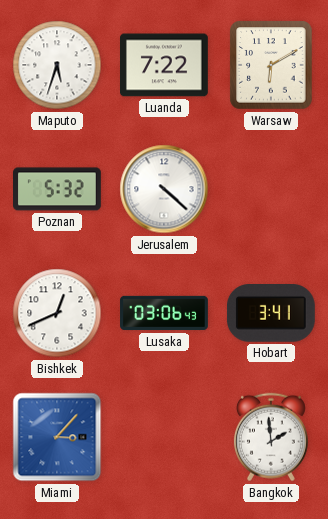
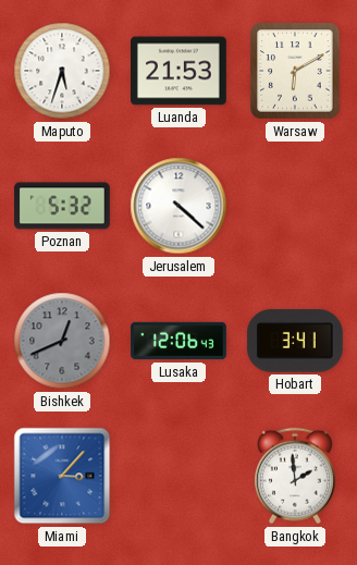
Luanda: 7:22 -> 21:53 (180, 71)
Bishkek dial: white -> grey (62, 341)
Lusaka: 03:06 -> 12:06 (178, 341)
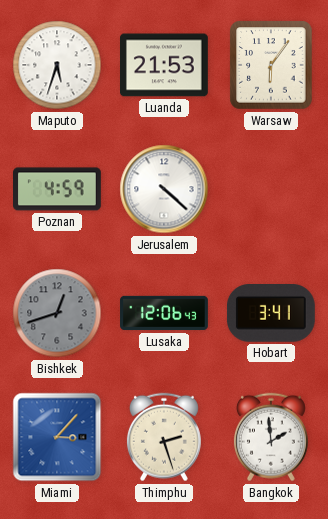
Warsaw: 6:10 -> 6:06 (271, 65)
Poznan: 5:32 -> 4:59 (58, 189)
Bishkek: 12:41 -> 12:42 (57, 313)
Thimphu: none -> 2:27 (164, 437)
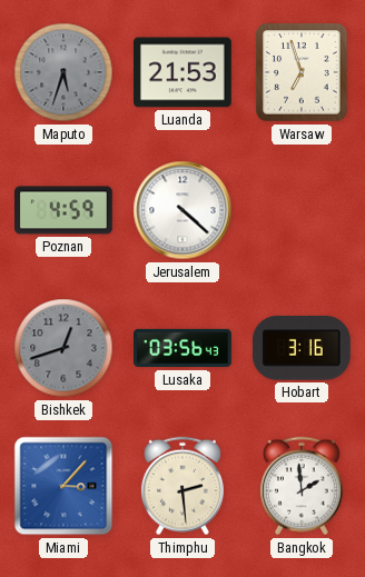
Maputo dial: white -> grey (63, 72)
Warsaw: 6:06 -> 6:57 (302, 72)
Lusaka: 12:06 -> 03:56 (182, 348)
Hobart: 3:41 -> 3:16 (302, 349)
Thimphu: 2:27 -> 2:29 (182, 486)
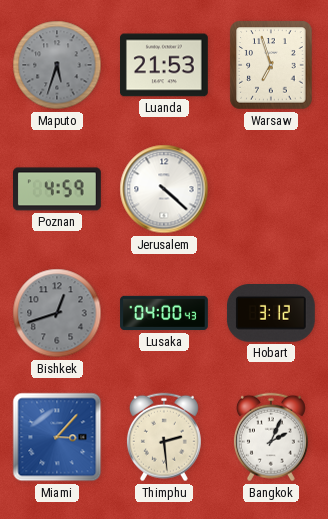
Lusaka: 03:56 -> 04:00 (164, 313)
Hobart: 3:16 -> 3:12 (271, 314)
Bangkok: 1:59 -> 2:04 (271, 437)
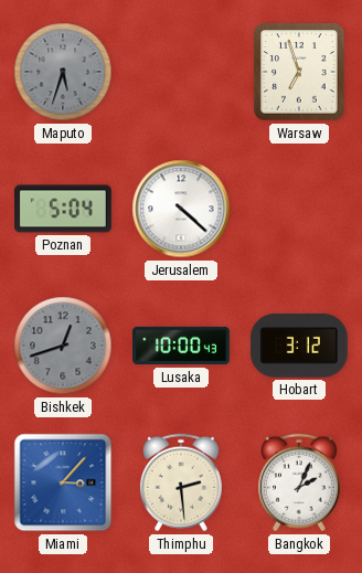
Luanda: 21:53 -> none (165, 65)
Poznan: 4:59 -> 5:04 (64, 209)
Lusaka: 04:00 -> 10:00 (181, 346)
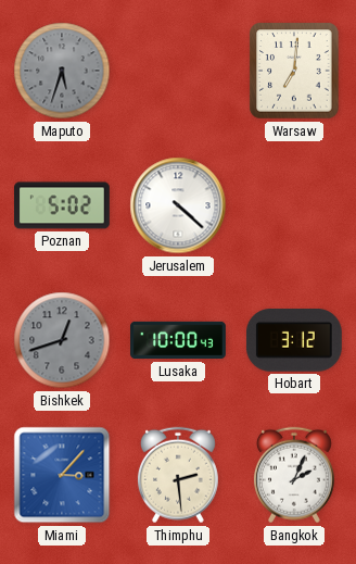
Warsaw: 6:57 -> 7:01 (294, 71)
Poznan: 5:04 -> 5:02 (63, 205)
